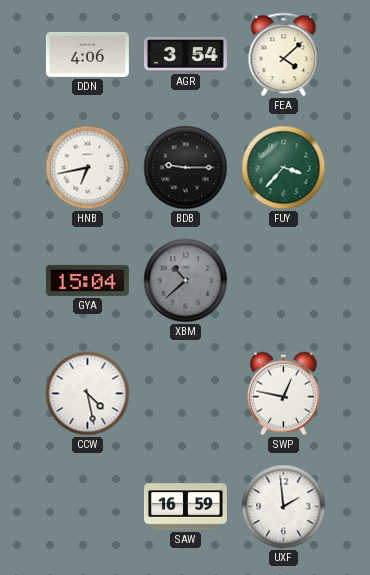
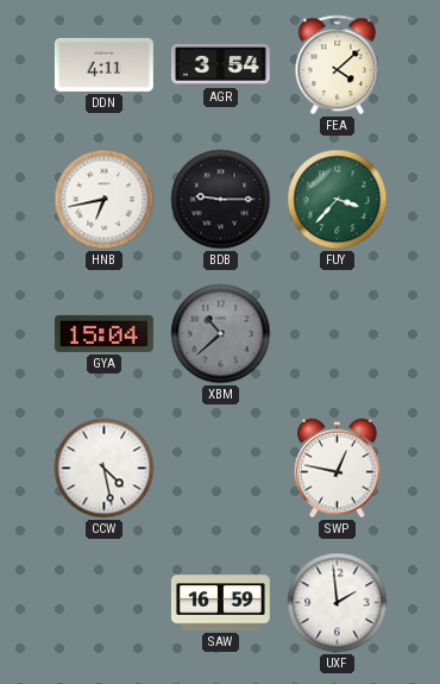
DDN: 4:06 -> 4:11 (103, 64)
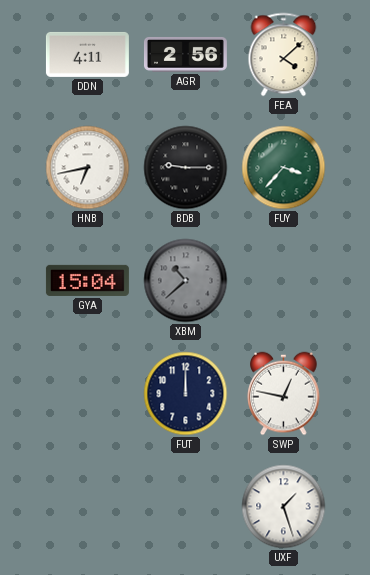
AGR: 3:54 -> 2:56 (185, 54)
CCW: 4:28 -> none (105, 469)
FUT: none -> 12:00 (186, 394)
SAW: 16:59 -> none (220, 603)
UXF: 1:59 -> 1:27 (284, 507)
